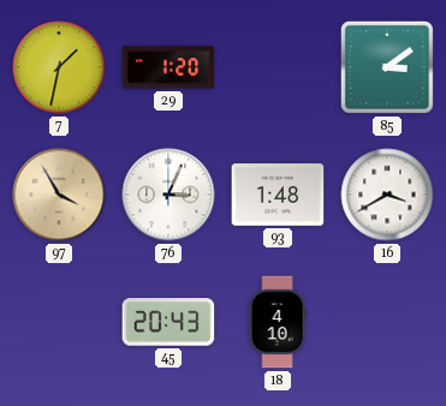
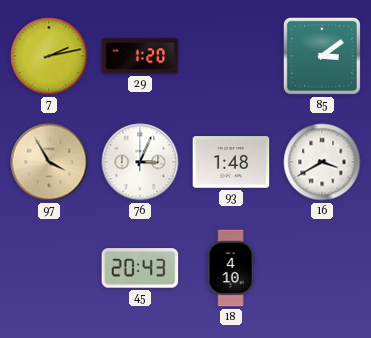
7: 1:32 -> 2:13 (49, 56)
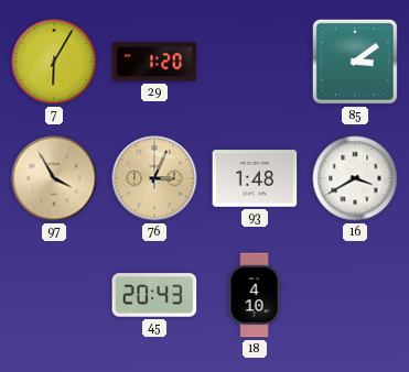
7: 2:13 -> 6:05 (54, 62)
76 dial: white -> champagne (154, 178)
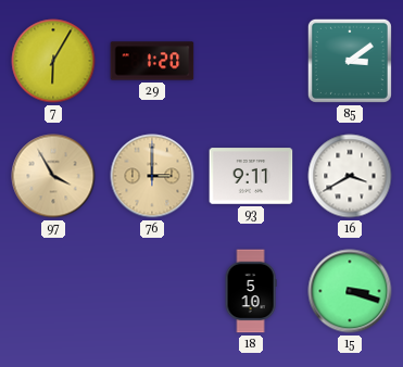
76: 3:04 -> 3:00 (152, 176)
93: 1:48 -> 9:11 (251, 176)
45: 20:43 -> none (154, 295)
18: 4:10 -> 5:10 (251, 291)
15: none -> 3:18 (350, 291)
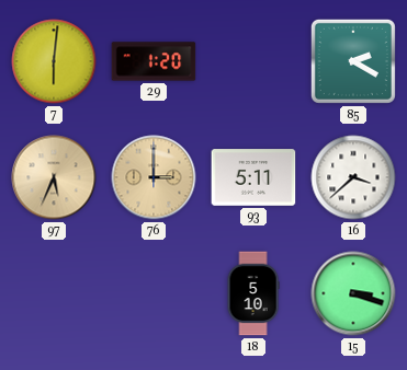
7: 6:05 -> 6:01 (54, 61)
85: 3:09 -> 2:20 (353, 61)
97: 3:55 -> 5:34 (54, 177)
93: 9:11 -> 5:11 (253, 177)
16: 3:40 -> 3:38 (353, 177)
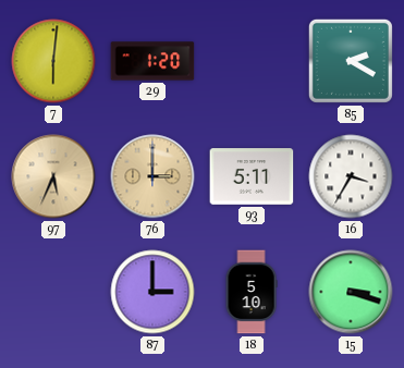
16: 3:38 -> 3:35 (351, 176)
87: none -> 3:00 (152, 292)
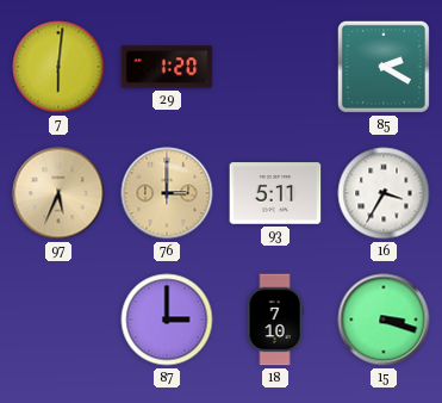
18: 5:10 -> 7:10 (275, 320)
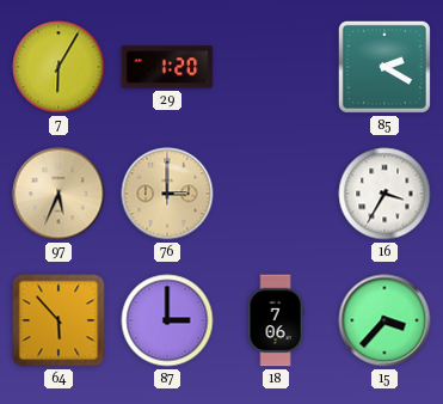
7: 6:01 -> 6:05 (59, 67)
93: 5:11 -> none (275, 193)
64: none -> 5:53 (59, 320)
18: 7:10 -> 7:06 (276, 320)
15: 3:18 -> 3:37 (384, 320)
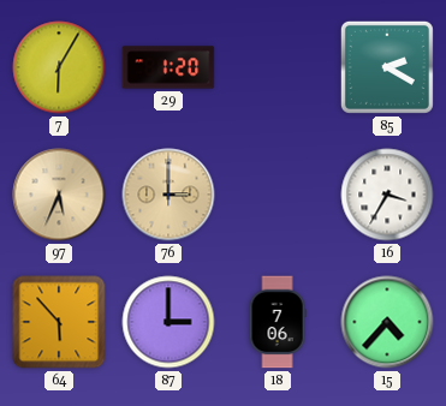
15: 3:37 -> 4:37 (387, 322)
